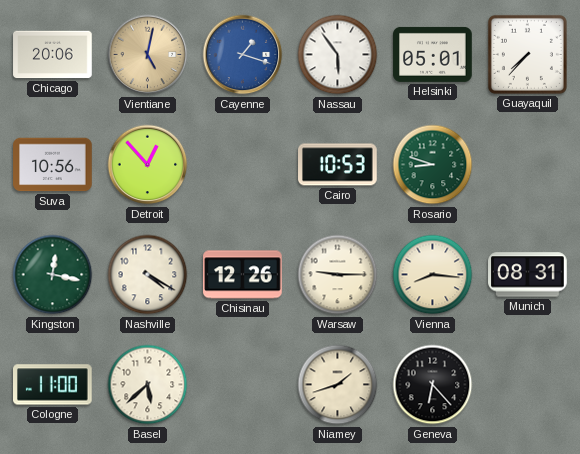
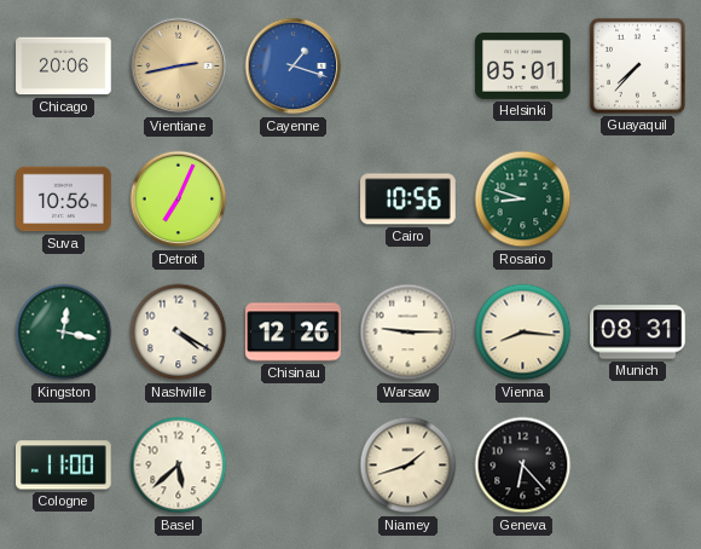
Vientiane: 5:02 -> 2:43 (179, 67)
Nassau: 5:54 -> none (338, 55)
Detroit: 12:53 -> 7:04 (179, 200)
Cairo: 10:53 -> 10:56 (409, 200)
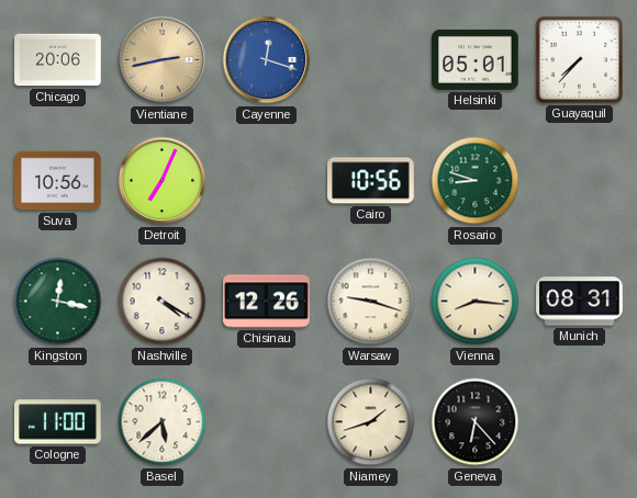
Cayenne: 1:18 -> 12:18 (267, 60)
Warsaw: 9:15 -> 9:18 (371, 302)
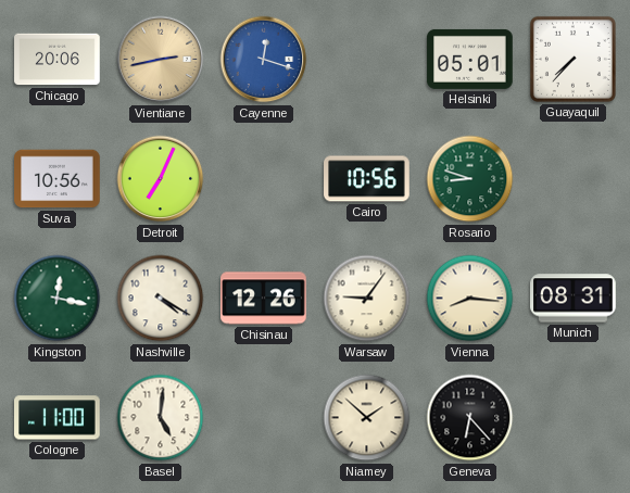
Warsaw: 9:18 -> 9:06 (367, 299)
Basel: 5:38 -> 5:01 (161, 418)
Niamey: 1:42 -> 1:52 (367, 418)
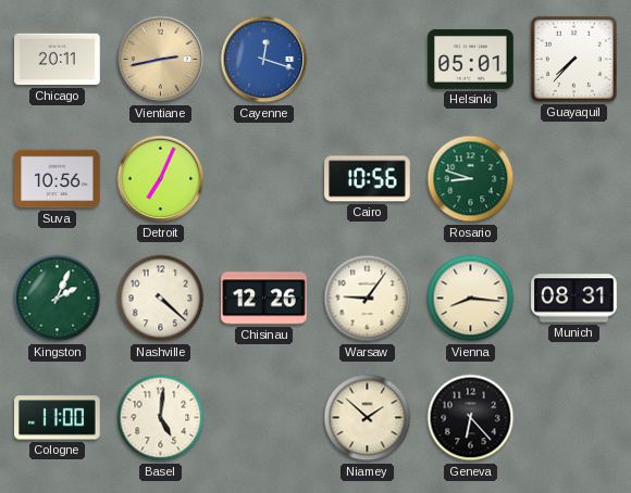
Chicago: 20:06 -> 20:11 (58, 60)
Kingston: 12:17 -> 2:04 (58, 299)
Nashville: 4:20 -> 4:22 (161, 299)
